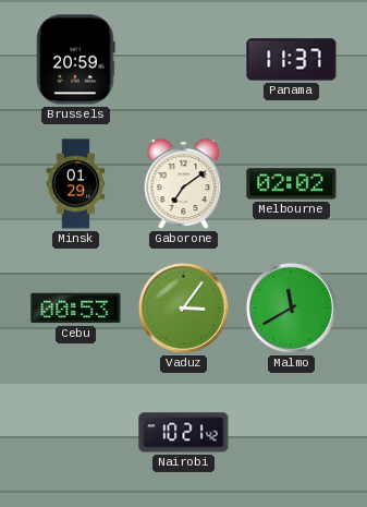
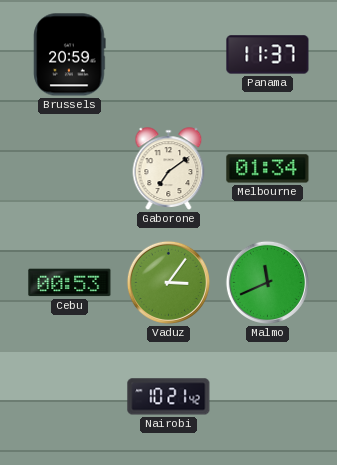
Minsk: 01:29 -> none (76, 184)
Melbourne: 02:02 -> 01:34 (268, 169)
Malmo: 11:40 -> 11:41 (267, 282)
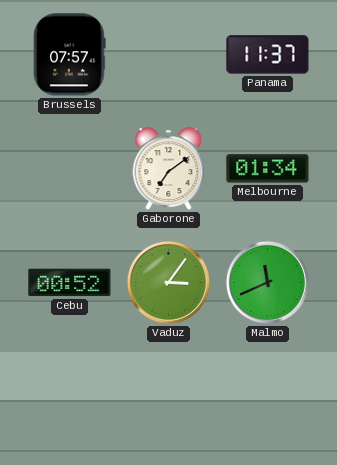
Brussels: 20:59 -> 07:57 (70, 55)
Cebu: 00:53 -> 00:52 (70, 283)
Nairobi: 10:21 -> none (169, 397)
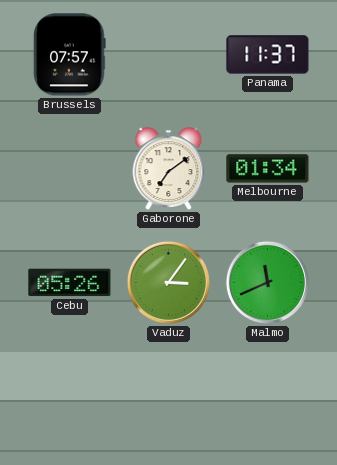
Cebu: 00:52 -> 05:26 (70, 283)
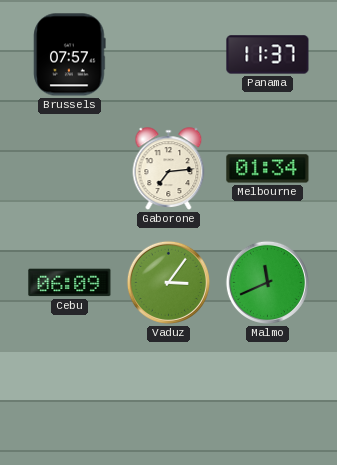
Gaborone: 7:09 -> 7:14 (169, 169)
Cebu: 05:26 -> 06:09 (70, 283)
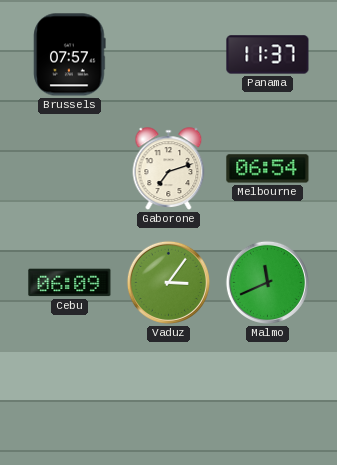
Gaborone: 7:14 -> 7:12 (169, 169)
Melbourne: 01:34 -> 06:54 (268, 169)
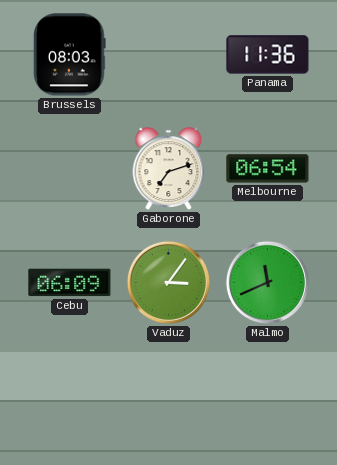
Brussels: 07:57 -> 08:03 (70, 55)
Panama: 11:37 -> 11:36 (268, 55)
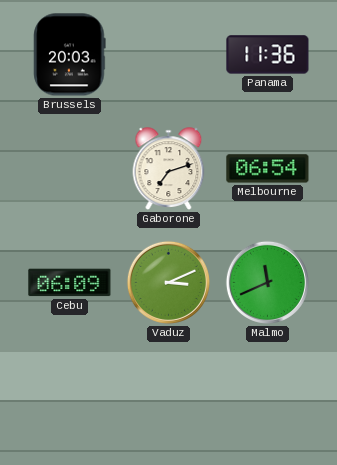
Brussels: 08:03 -> 20:03 (70, 55)
Vaduz: 3:06 -> 3:11 (168, 282)
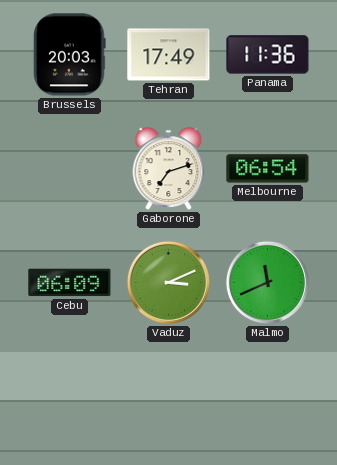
Tehran: none -> 17:49 (169, 55)
